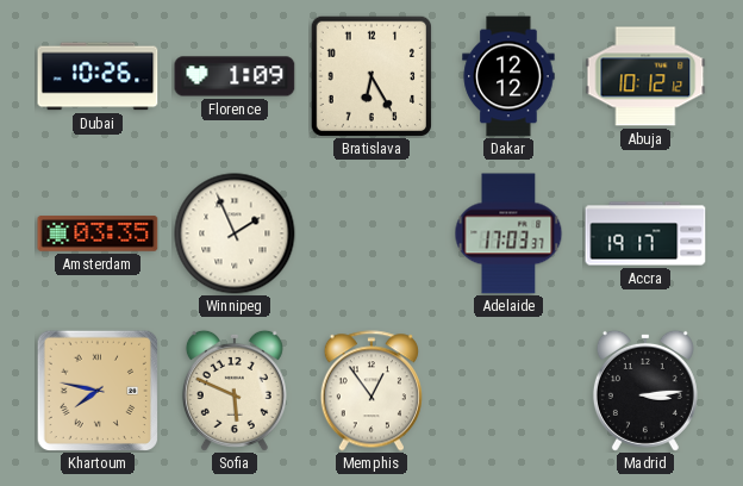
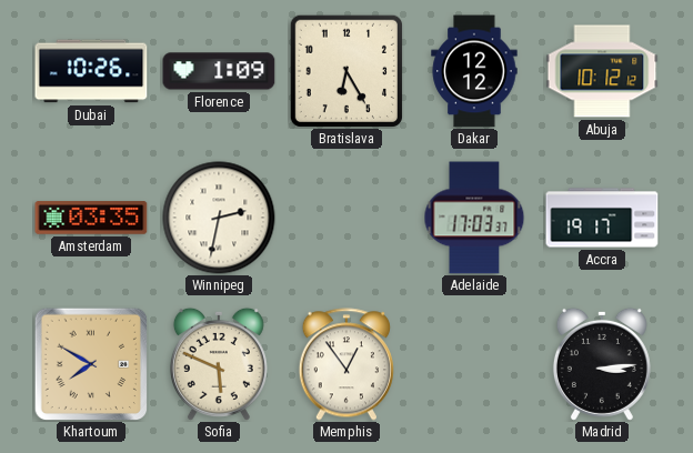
Winnipeg: 1:56 -> 2:32 (219, 218)
Khartoum: 7:47 -> 7:50 (91, 364)
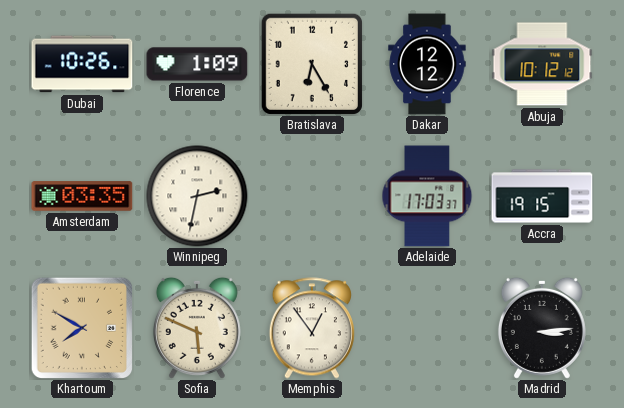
Accra: 19:17 -> 19:15 (542, 196)
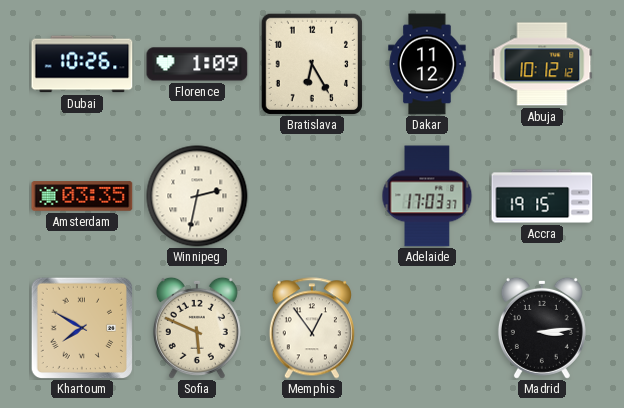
Dakar: 12:12 -> 11:12 (427, 64)
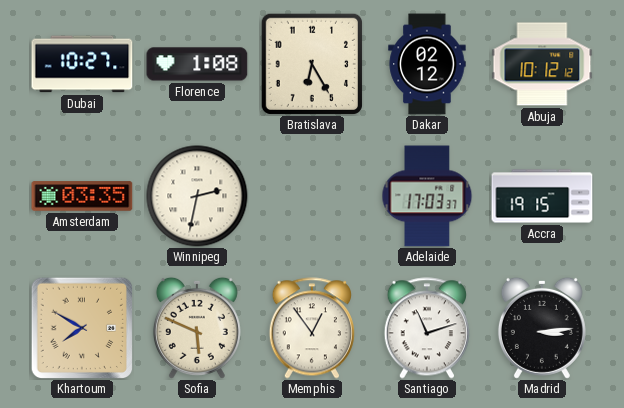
Dubai: 10:26 -> 10:27 (82, 64)
Florence: 1:09 -> 1:08 (197, 64)
Dakar: 11:12 -> 02:12 (427, 64)
Santiago: none -> 11:12 (427, 328)
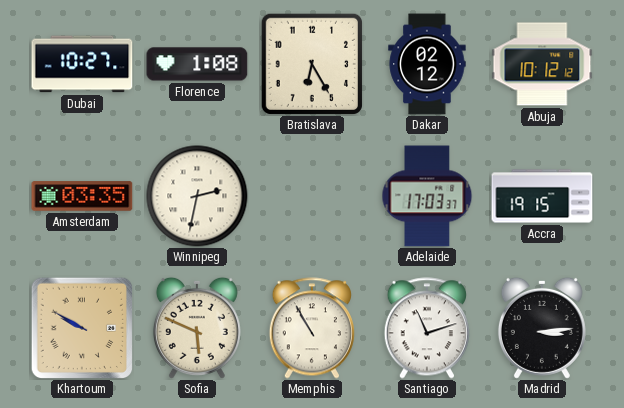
Khartoum: 7:50 -> 9:50 (82, 328)
Memphis: 12:54 -> 10:55 (312, 328)
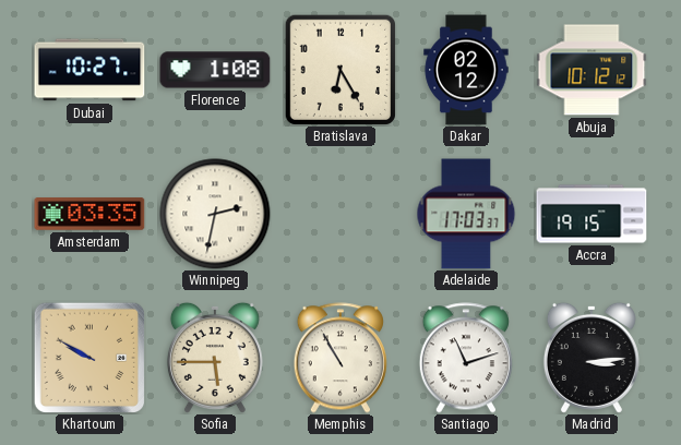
Sofia: 5:49 -> 5:45 (215, 358)
